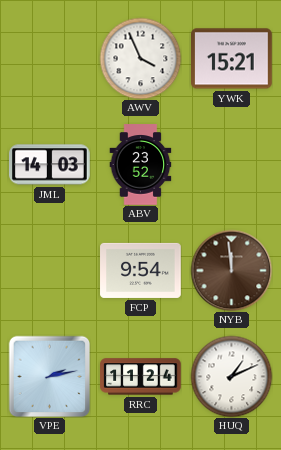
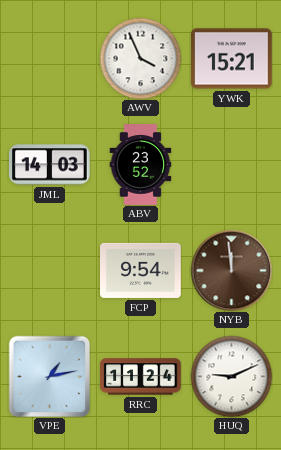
VPE: 2:13 -> 1:13 (49, 376)
HUQ: 1:11 -> 9:11 (231, 376)
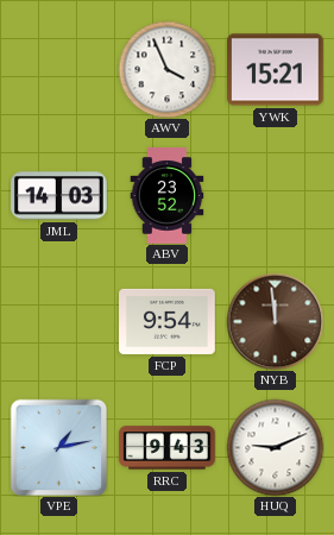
RRC: 11:24 -> 9:43 (168, 448)
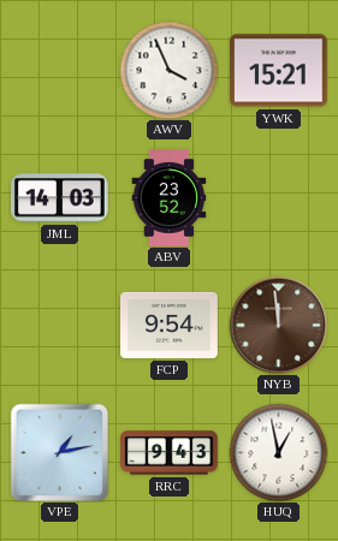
HUQ: 9:11 -> 12:58 (278, 452)
